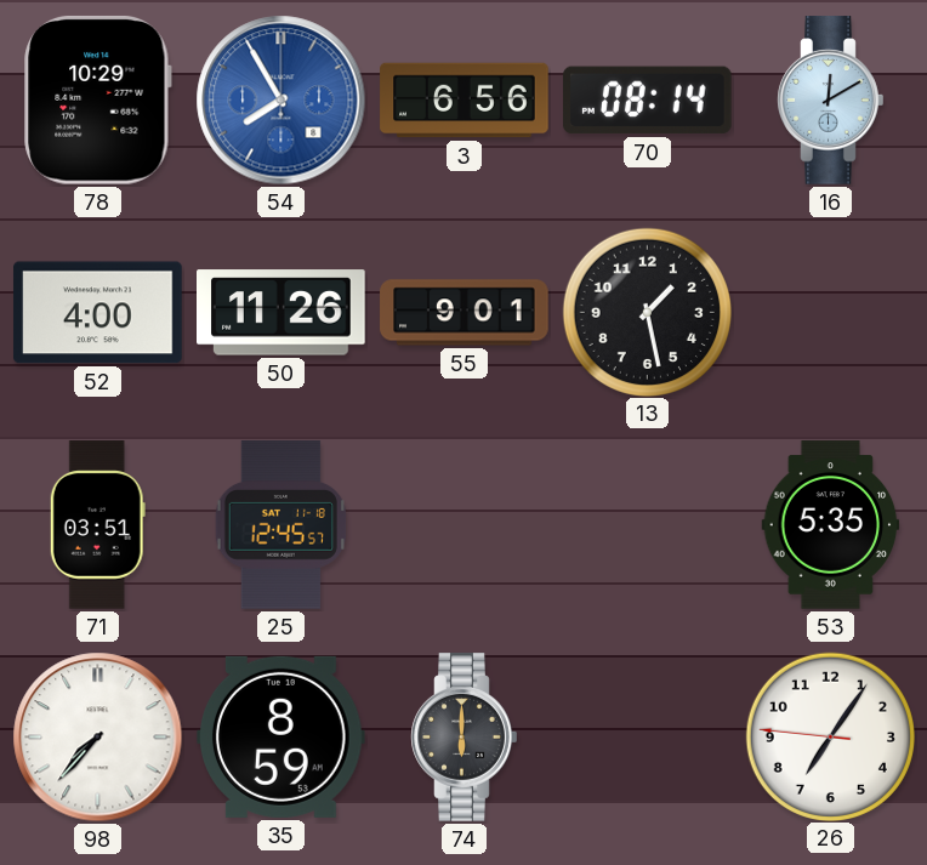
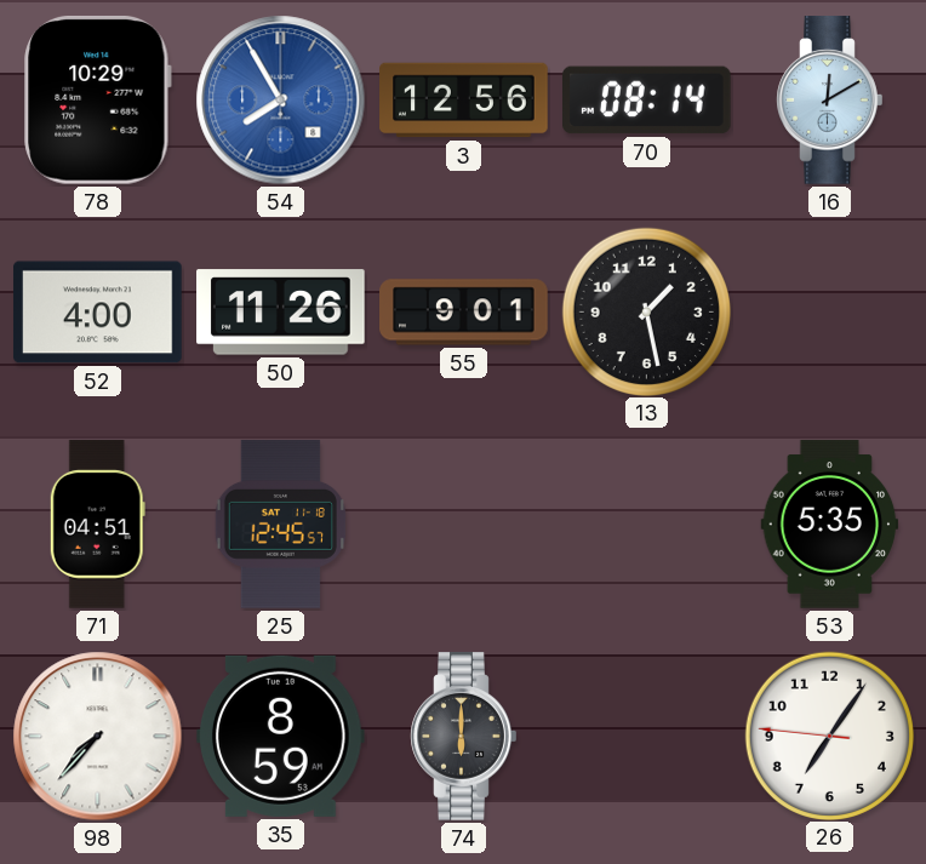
3: 6:56 -> 12:56 (464, 101)
71: 03:51 -> 04:51 (97, 525)
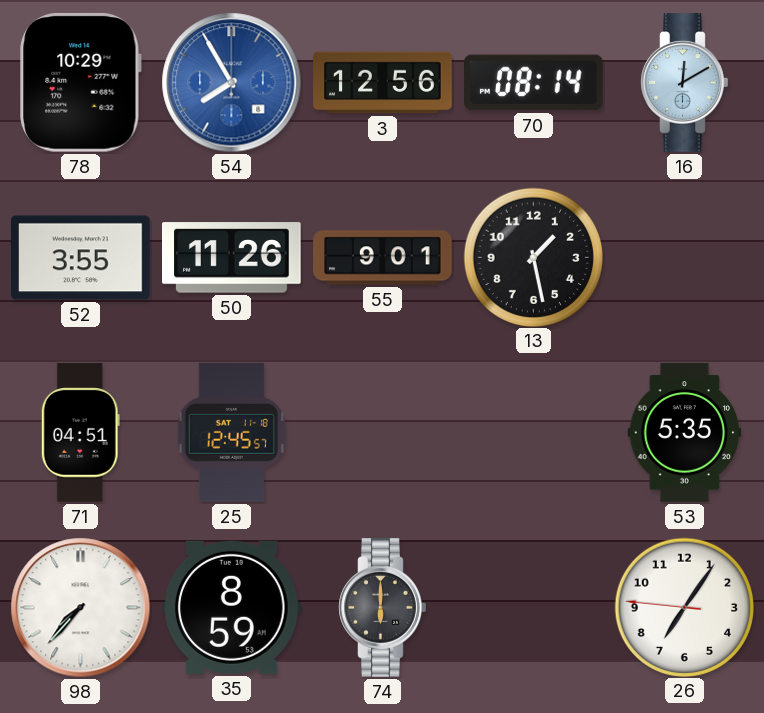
52: 4:00 -> 3:55 (81, 258)
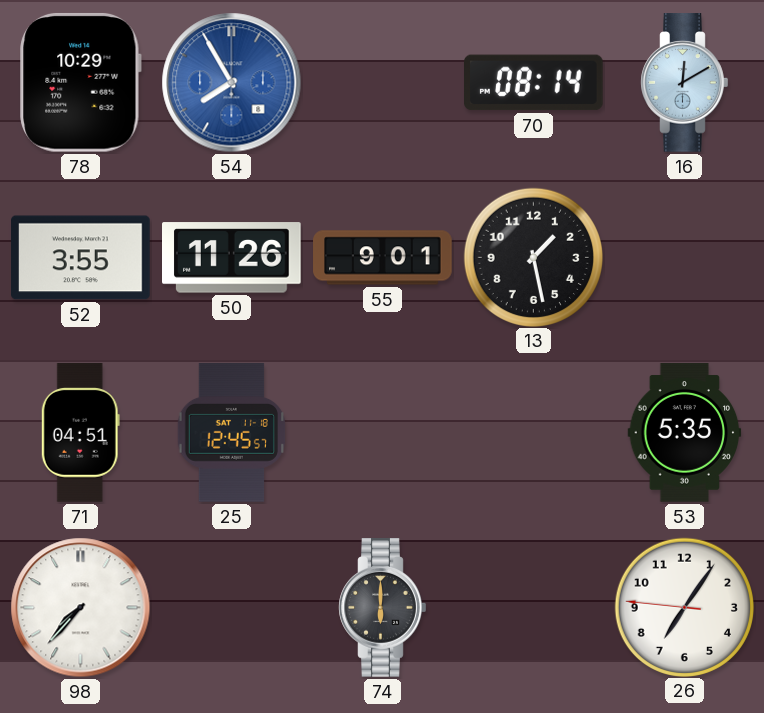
3: 12:56 -> none (383, 83)
35: 8:59 -> none (232, 607)
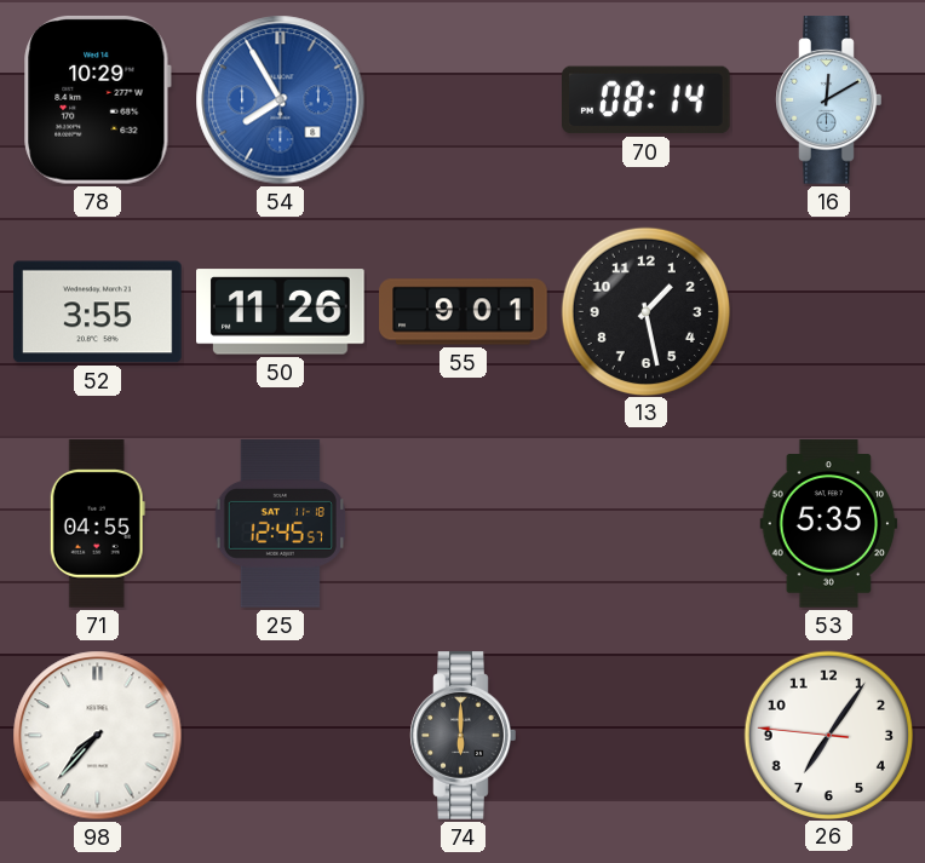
71: 04:51 -> 04:55 (97, 524)
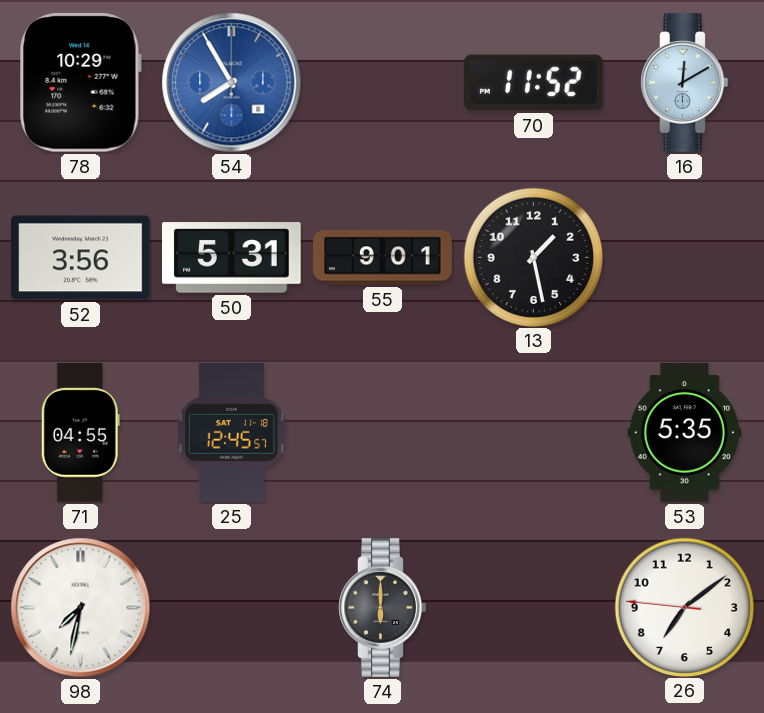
70: 08:14 -> 11:52 (534, 83)
52: 3:55 -> 3:56 (81, 258)
50: 11:26 -> 5:31 (232, 258)
98: 7:37 -> 7:32 (81, 608)
26: 7:05 -> 7:08 (684, 607)
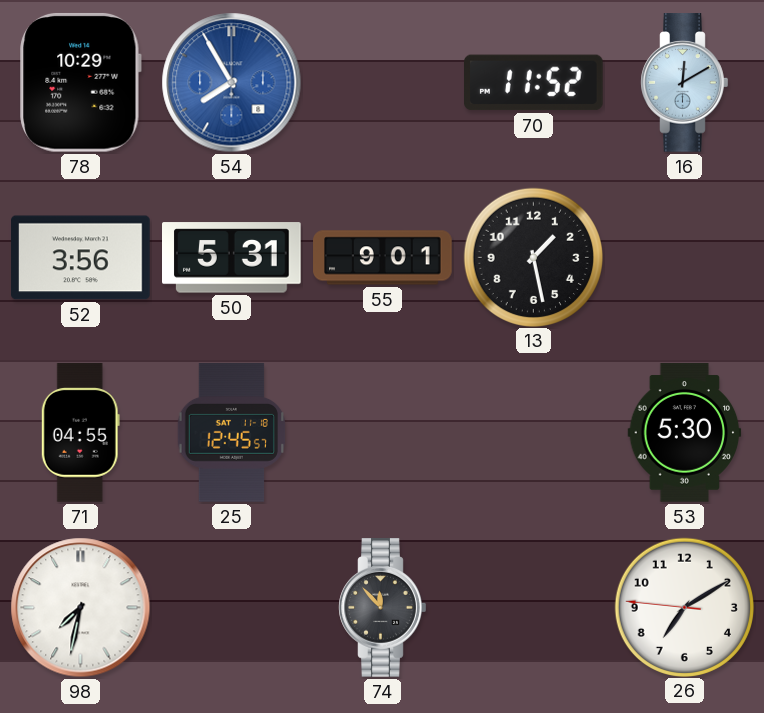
53: 5:35 -> 5:30 (685, 433)
74: 6:00 -> 11:53 (383, 608)
26: 7:08 -> 7:09 (684, 607)
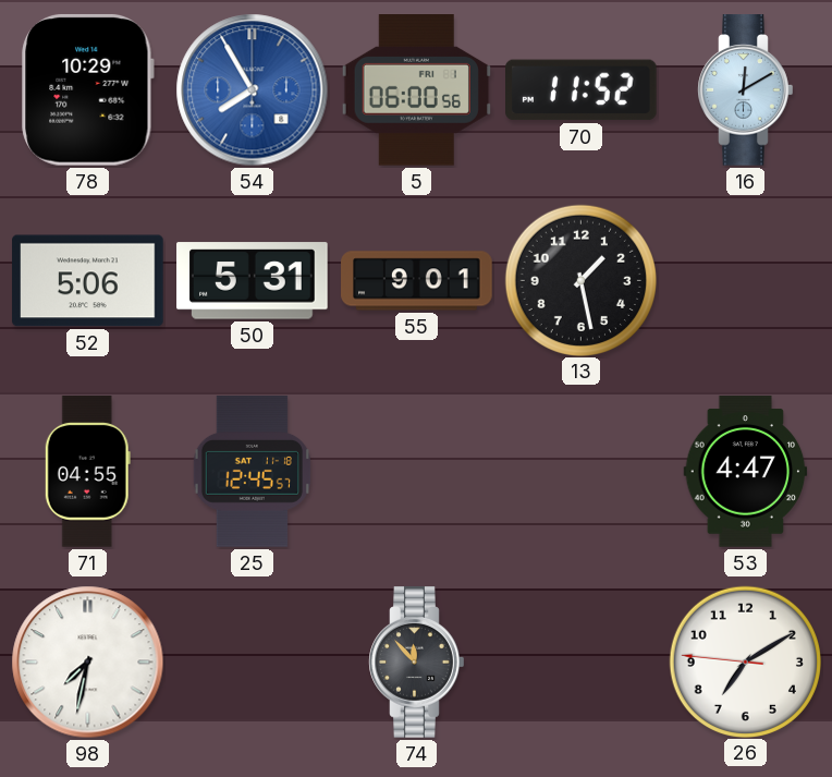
5: none -> 06:00 (416, 90)
52: 3:56 -> 5:06 (88, 281)
53: 5:30 -> 4:47 (746, 472)
